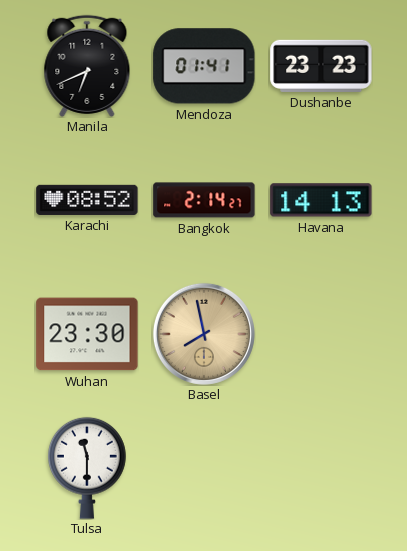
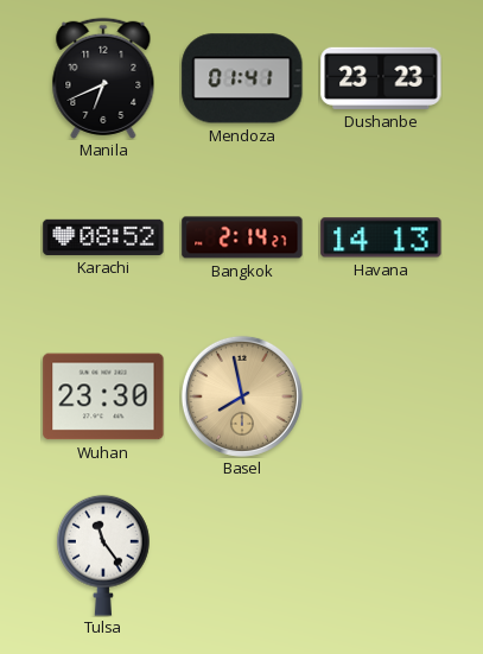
Tulsa: 11:30 -> 11:24 (104, 555)
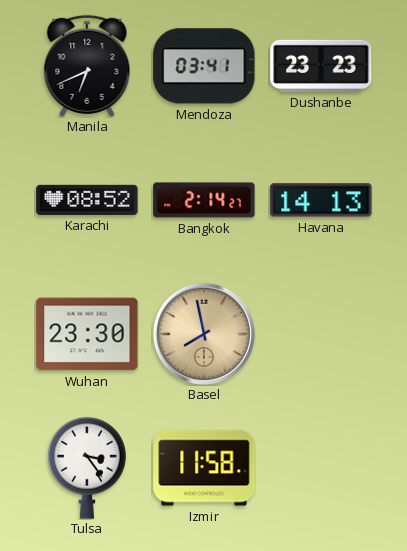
Mendoza: 01:41 -> 03:41 (204, 66)
Tulsa: 11:24 -> 3:24 (88, 468)
Izmir: none -> 11:58 (204, 468)
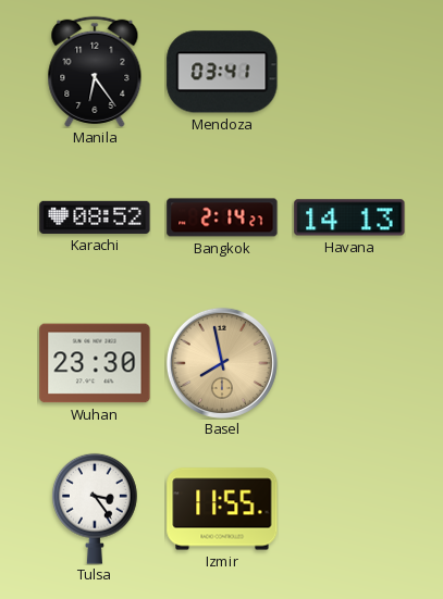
Manila: 6:41 -> 6:24 (95, 72)
Dushanbe: 23:23 -> none (321, 66)
Izmir: 11:58 -> 11:55 (222, 509)
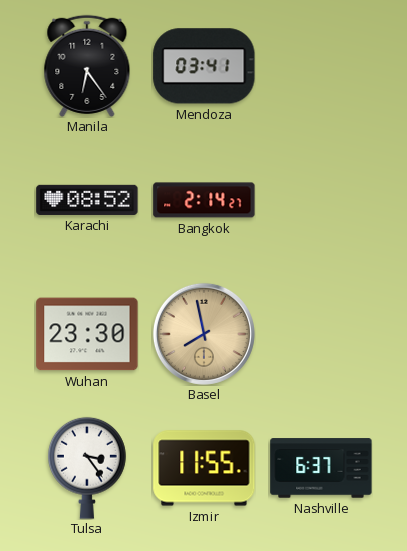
Havana: 14:13 -> none (349, 217)
Nashville: none -> 6:37 (321, 468)
